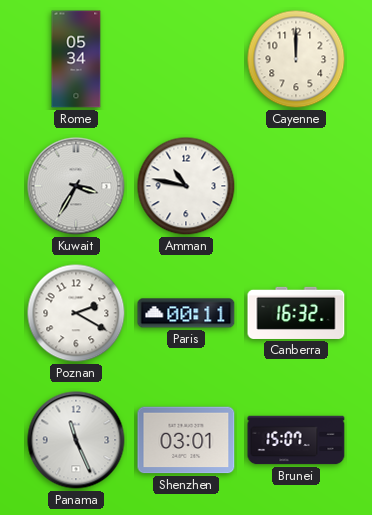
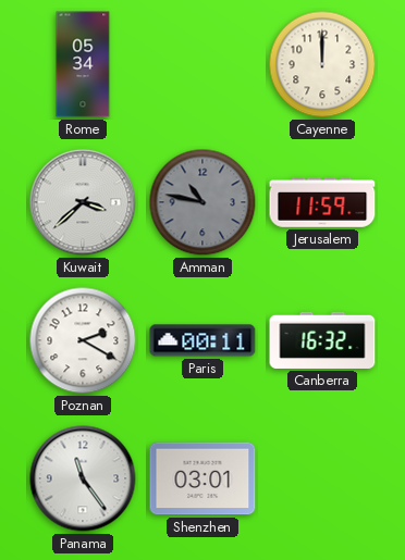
Kuwait: 3:35 -> 3:38 (83, 202)
Amman dial: white -> grey (202, 202)
Jerusalem: none -> 11:59 (322, 203)
Panama: 11:26 -> 11:24 (83, 478)
Brunei: 15:07 -> none (296, 440)
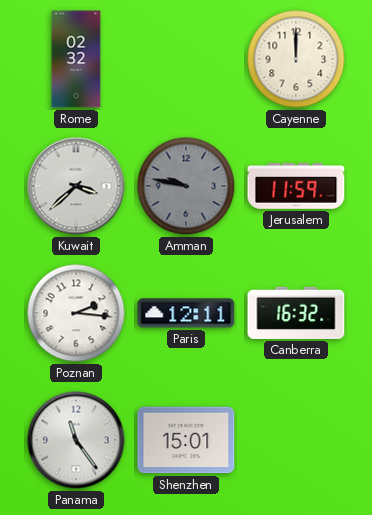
Rome: 05:34 -> 02:32 (76, 59)
Amman: 10:47 -> 9:47 (186, 186)
Poznan: 2:20 -> 2:16 (76, 313)
Paris: 00:11 -> 12:11 (186, 313)
Shenzhen: 03:01 -> 15:01 (186, 440)
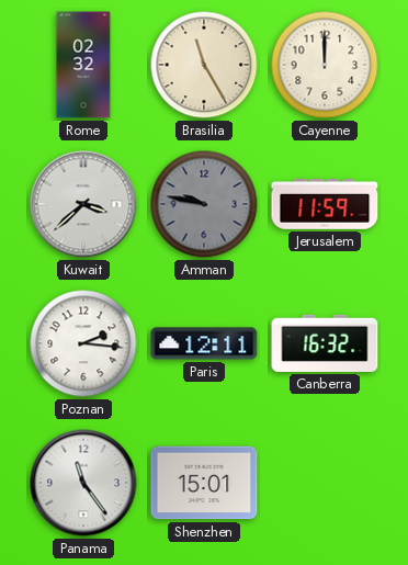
Brasilia: none -> 11:25 (204, 65)
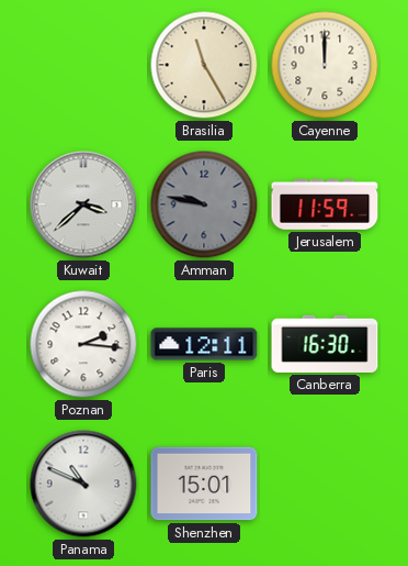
Rome: 02:32 -> none (83, 65)
Canberra: 16:32 -> 16:30 (325, 344)
Panama: 11:24 -> 10:49 (83, 484)
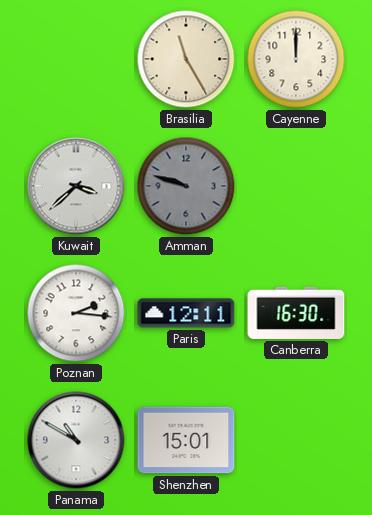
Amman: 9:47 -> 9:48 (186, 186)
Jerusalem: 11:59 -> none (325, 206)
Panama: 10:49 -> 10:50 (76, 440)
